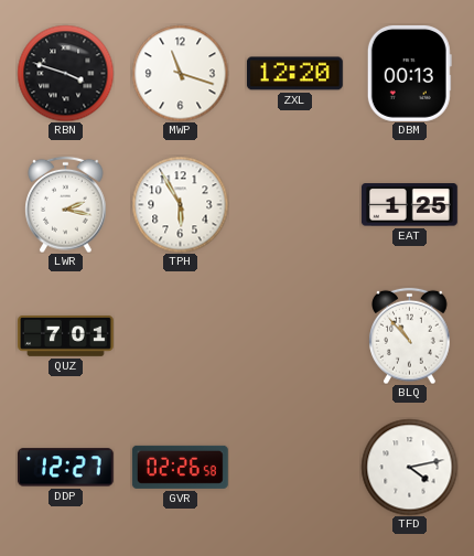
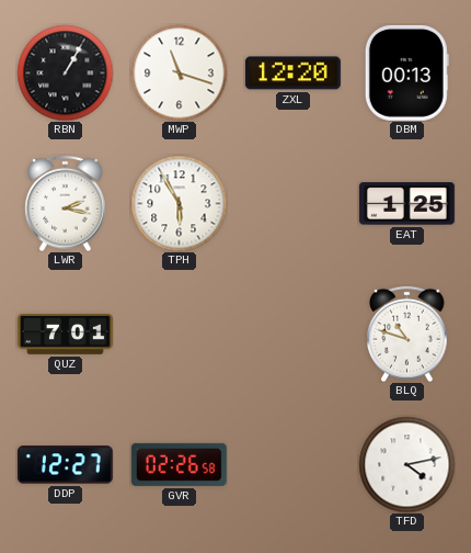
RBN: 3:48 -> 1:05 (65, 72)
BLQ: 10:53 -> 10:48 (407, 334)
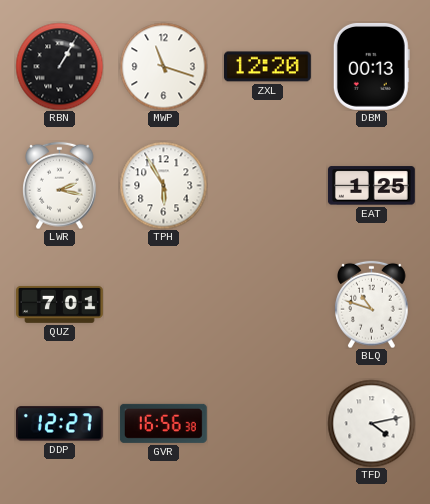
GVR: 02:26 -> 16:56 (163, 423)
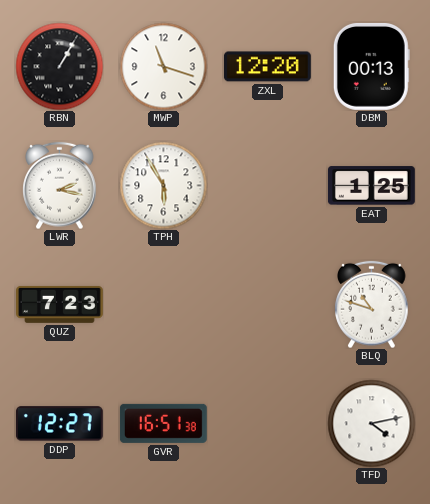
QUZ: 7:01 -> 7:23 (60, 304)
GVR: 16:56 -> 16:51 (163, 423)
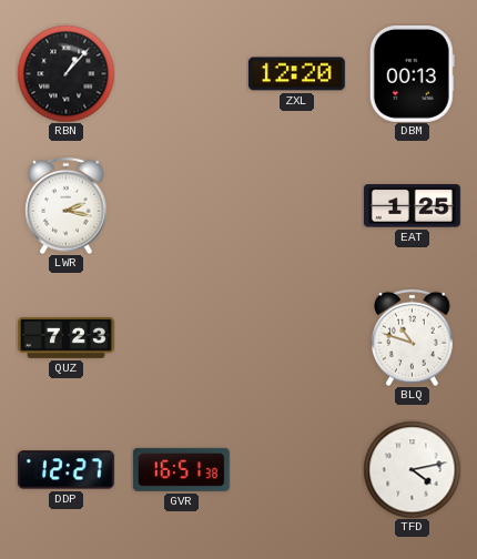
RBN: 1:05 -> 1:07 (65, 73)
MWP: 11:18 -> none (163, 66)
TPH: 5:55 -> none (163, 185)
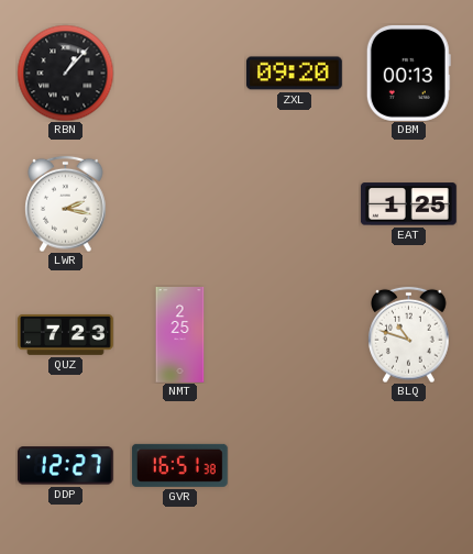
ZXL: 12:20 -> 09:20 (294, 74)
NMT: none -> 2:25 (180, 335)
TFD: 4:13 -> none (412, 469)
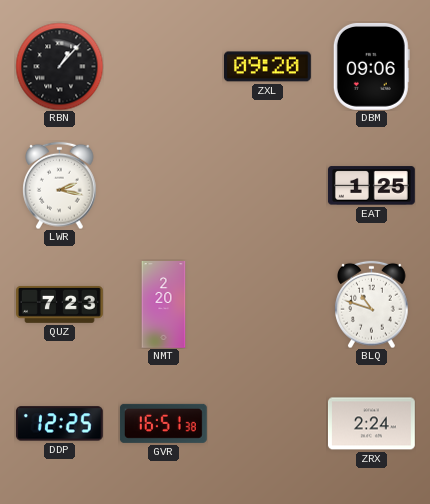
DBM: 00:13 -> 09:06 (371, 66)
NMT: 2:25 -> 2:20 (164, 305)
DDP: 12:27 -> 12:25 (59, 424)
ZRX: none -> 2:24 (371, 424)
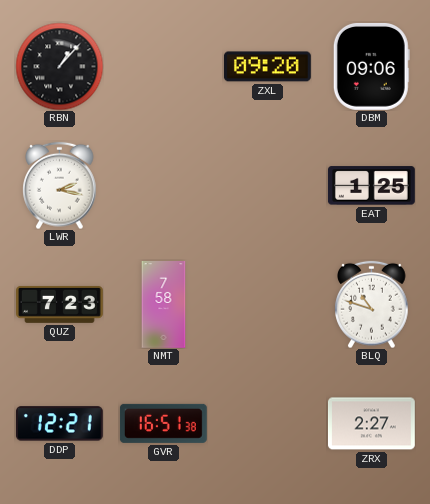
NMT: 2:20 -> 7:58 (164, 305)
DDP: 12:25 -> 12:21 (59, 424)
ZRX: 2:24 -> 2:27 (371, 424)
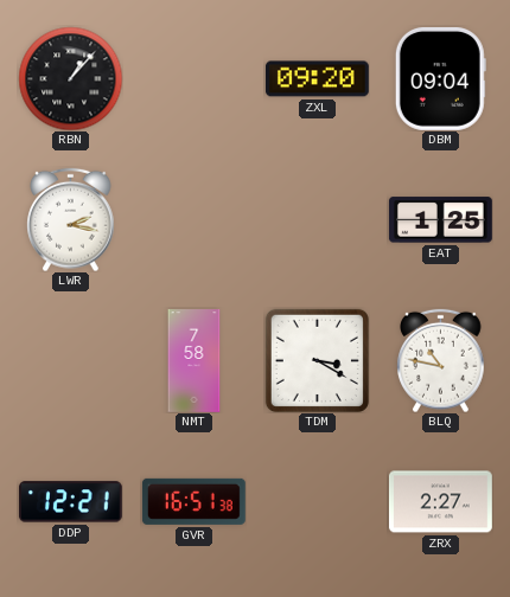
DBM: 09:06 -> 09:04 (440, 78)
QUZ: 7:23 -> none (60, 304)
TDM: none -> 3:20 (317, 360)
BLQ: 10:48 -> 10:47 (441, 360)
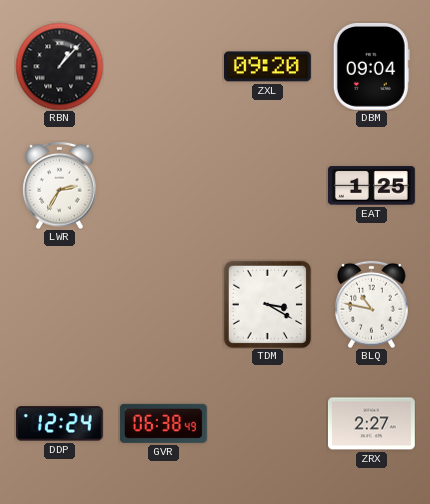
LWR: 2:17 -> 2:35 (60, 185)
NMT: 7:58 -> none (195, 361)
DDP: 12:21 -> 12:24 (59, 424)
GVR: 16:51 -> 06:38 (163, 423)
